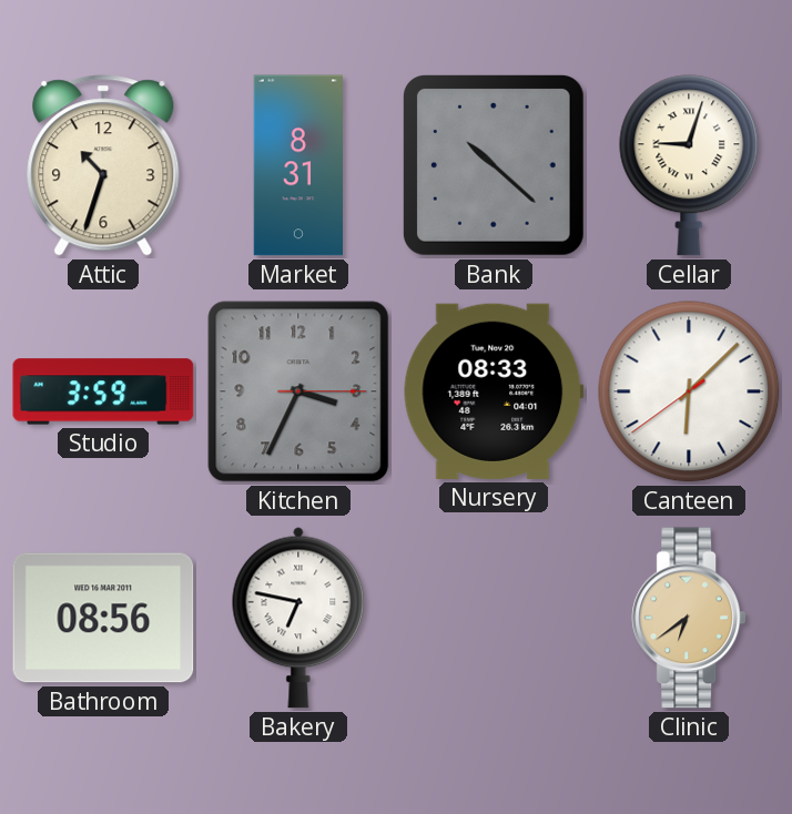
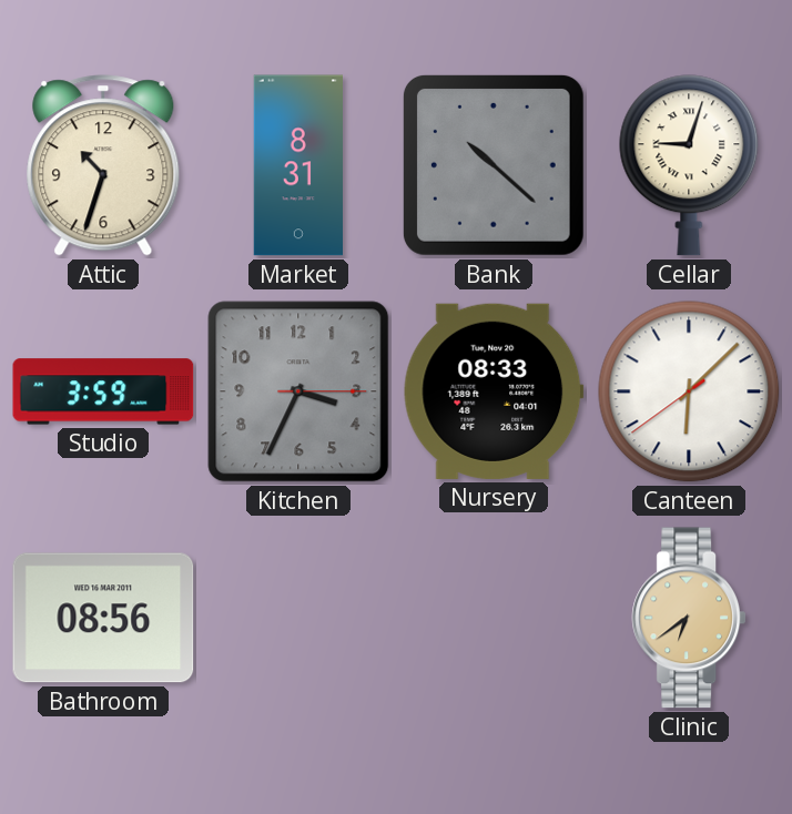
Bakery: 6:47 -> none (298, 618)
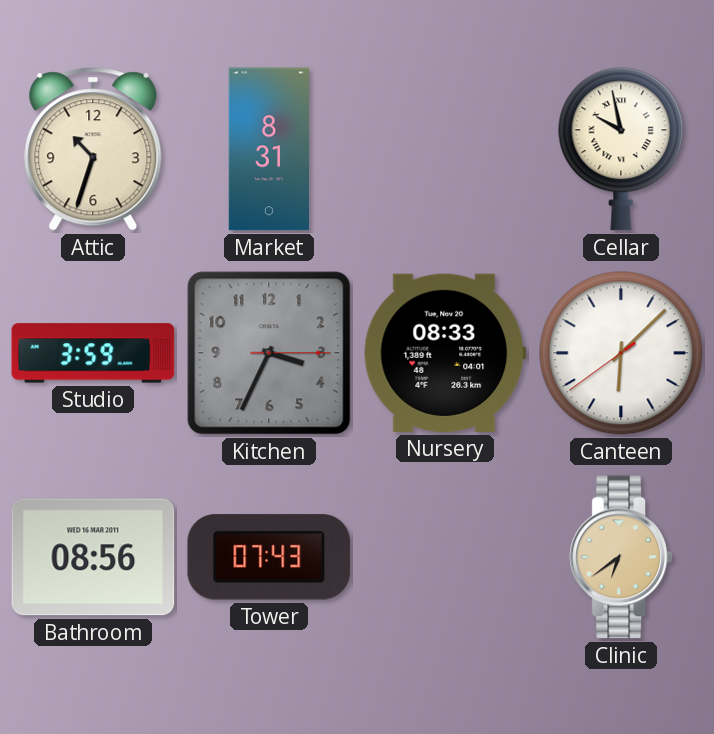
Bank: 10:22 -> none (494, 165)
Cellar: 9:03 -> 9:58 (621, 149)
Tower: none -> 07:43 (269, 557)
